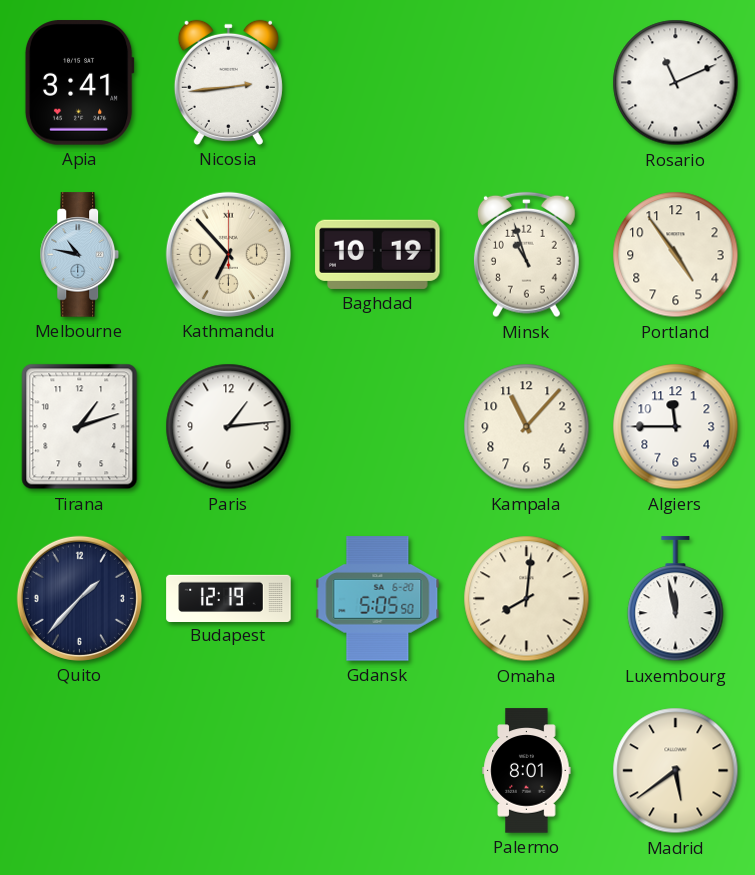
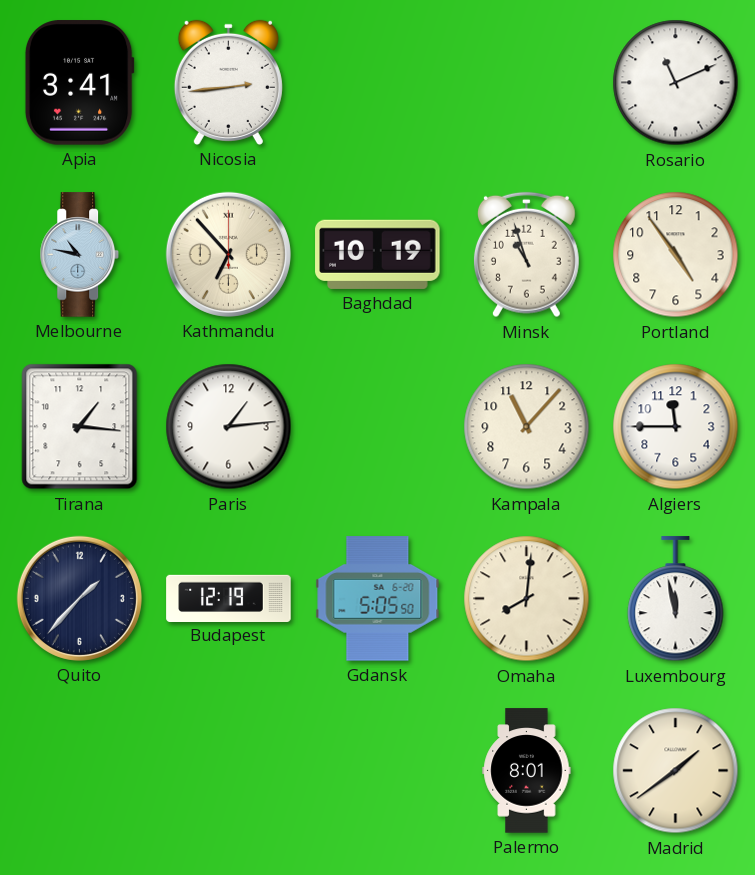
Tirana: 1:12 -> 1:16 (80, 427)
Madrid: 5:39 -> 1:39 (676, 771)
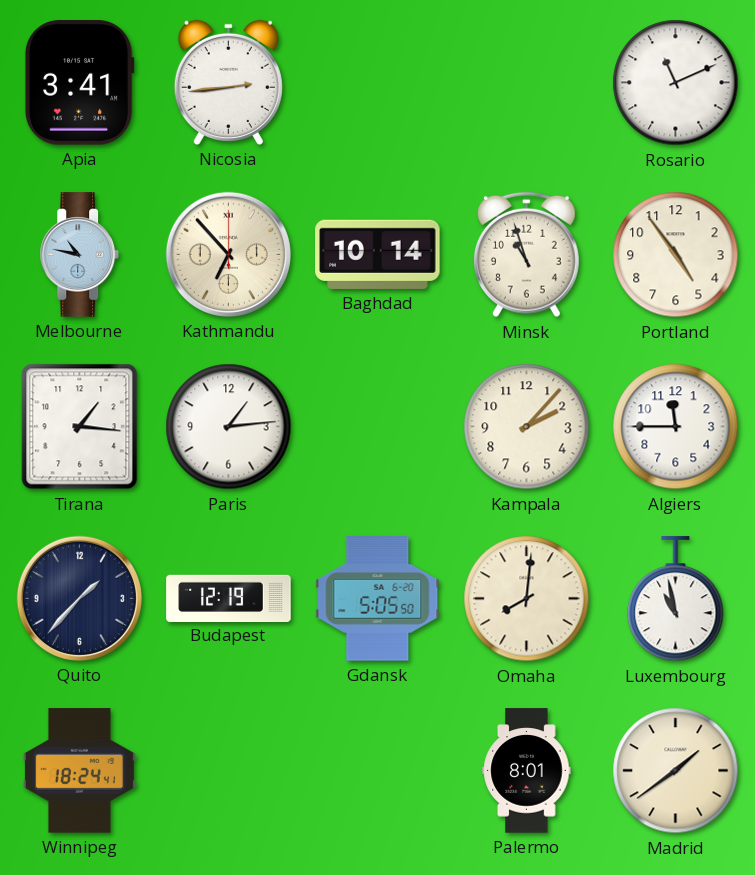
Baghdad: 10:19 -> 10:14 (378, 254)
Kampala: 11:07 -> 2:07 (527, 427)
Luxembourg: 11:58 -> 10:58 (676, 599)
Winnipeg: none -> 18:24 (79, 771)
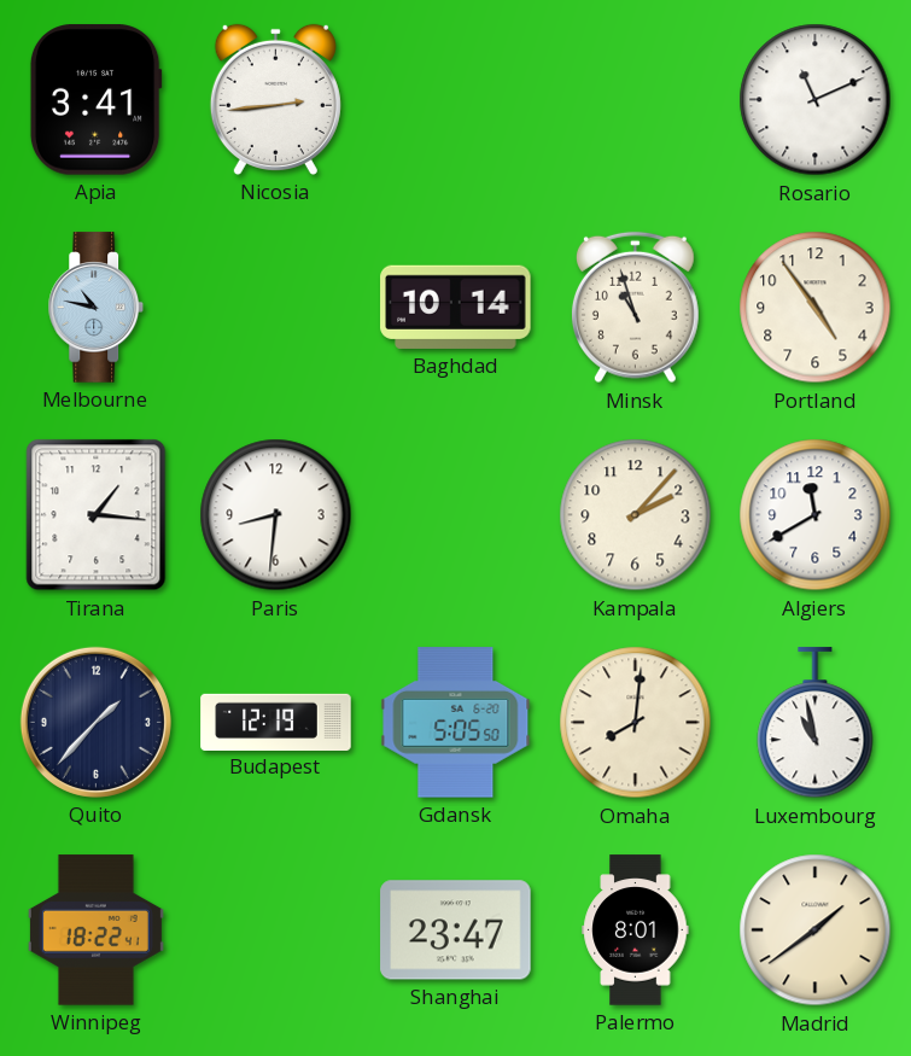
Kathmandu: 6:53 -> none (228, 254)
Paris: 1:14 -> 8:31 (276, 515)
Algiers: 11:45 -> 11:40 (816, 515)
Winnipeg: 18:24 -> 18:22 (95, 930)
Shanghai: none -> 23:47 (456, 930)
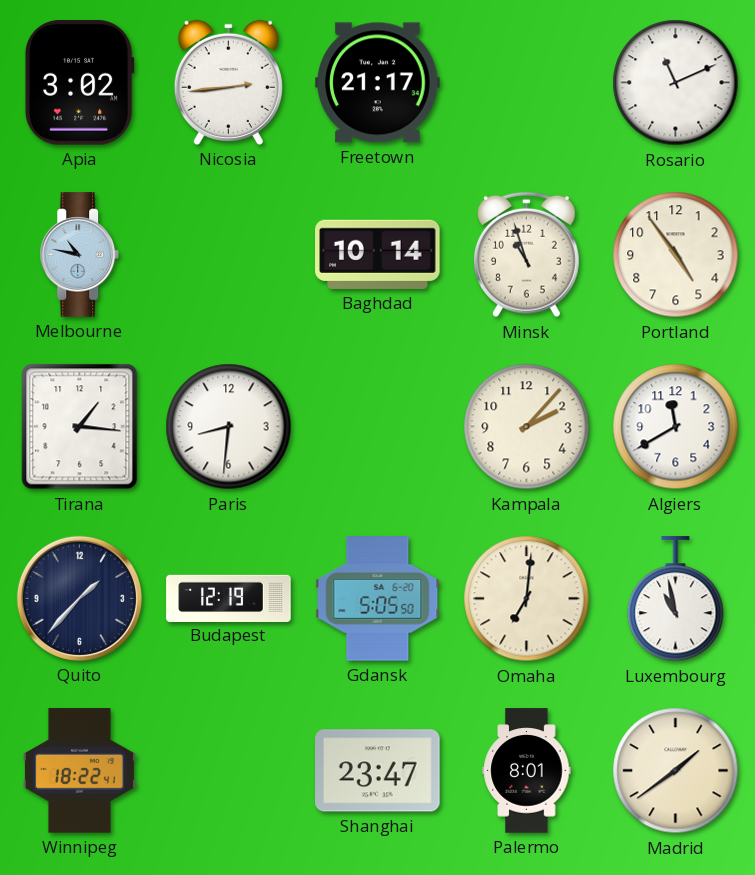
Apia: 3:41 -> 3:02 (79, 83)
Freetown: none -> 21:17 (378, 83)
Omaha: 8:01 -> 7:01 (527, 599)
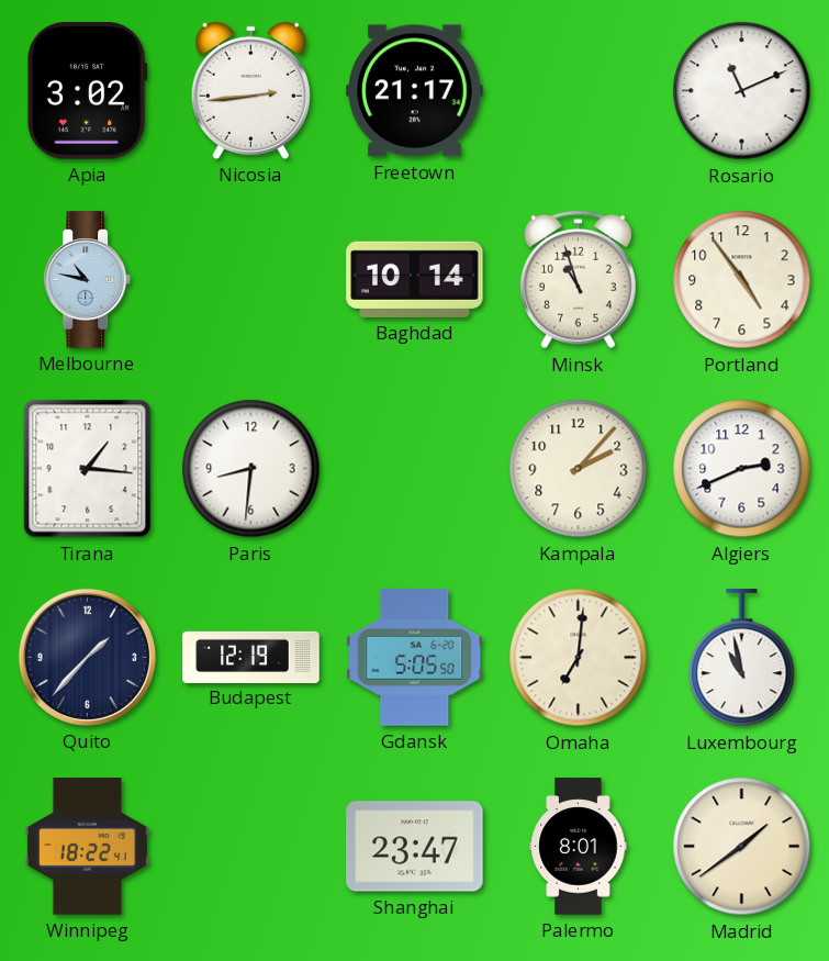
Algiers: 11:40 -> 2:41 (742, 469)
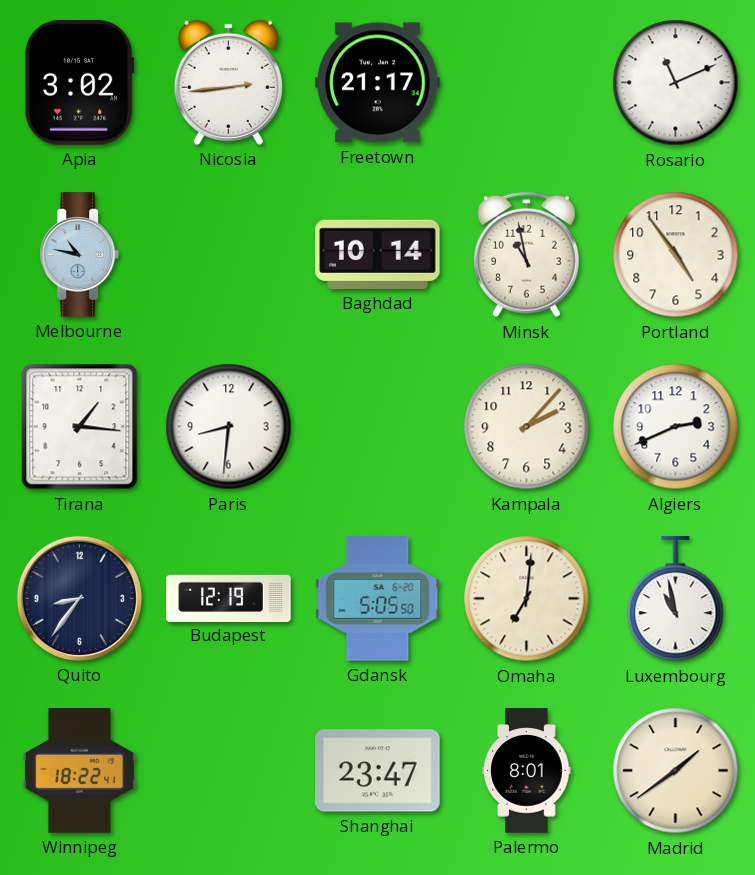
Minsk: 10:57 -> 10:58 (526, 255)
Quito: 1:37 -> 8:36 (79, 598)
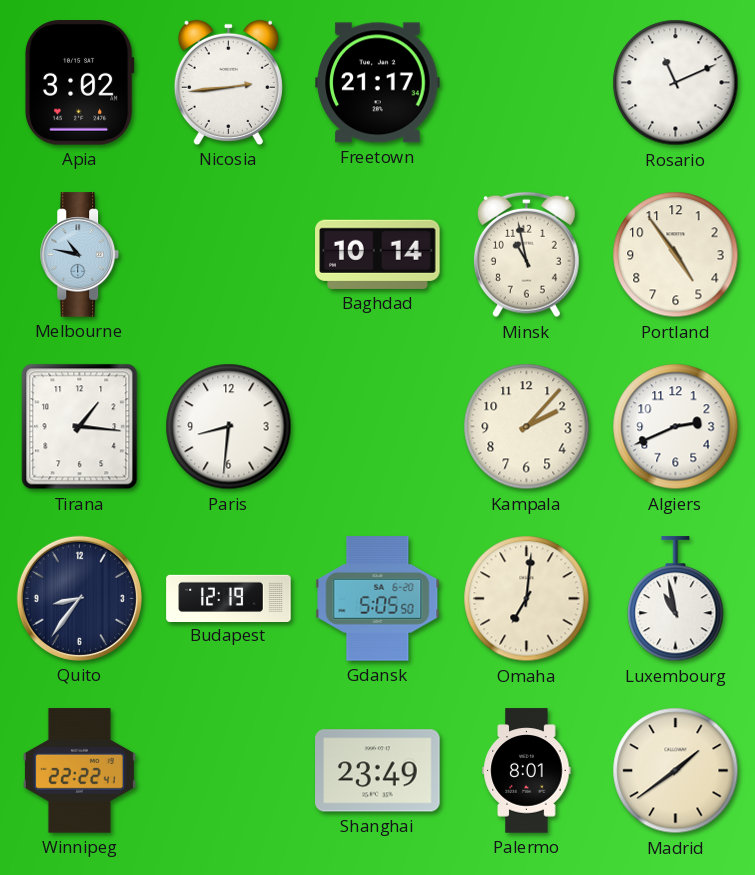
Winnipeg: 18:22 -> 22:22 (79, 771)
Shanghai: 23:47 -> 23:49 (378, 771)
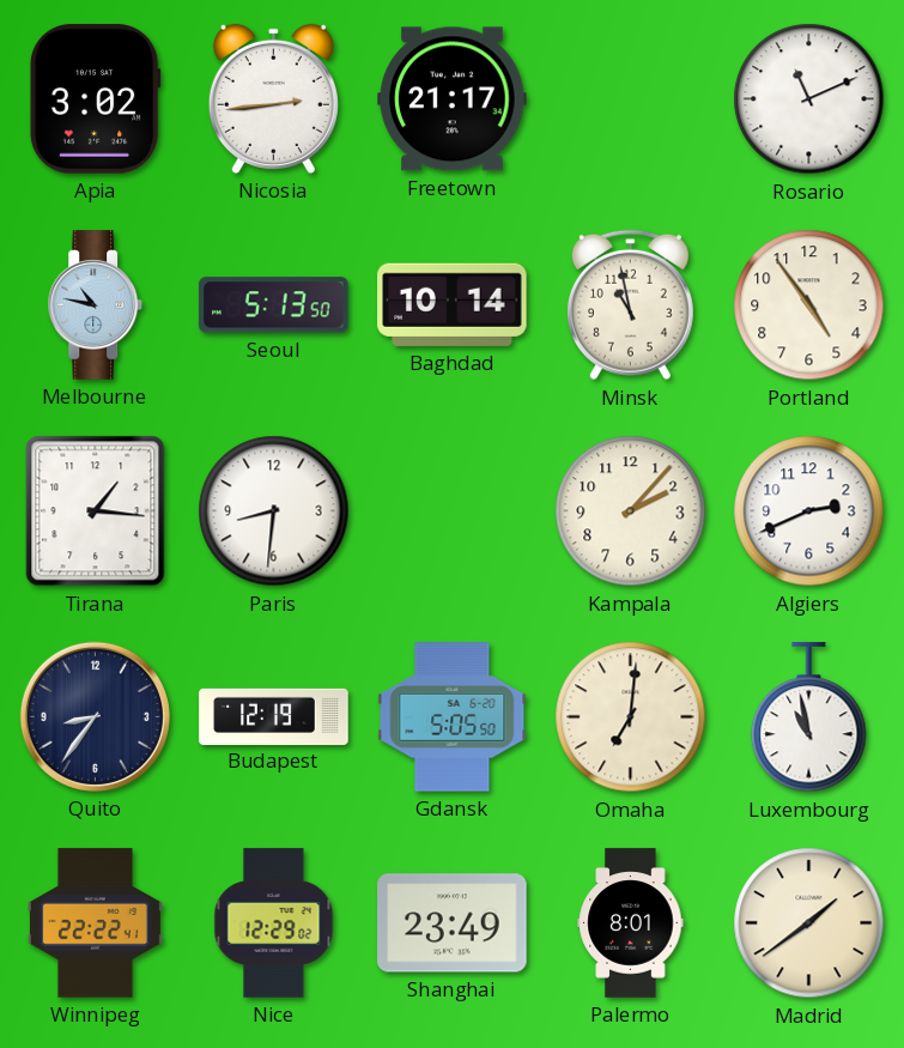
Seoul: none -> 5:13 (274, 305)
Nice: none -> 12:29 (274, 923)
